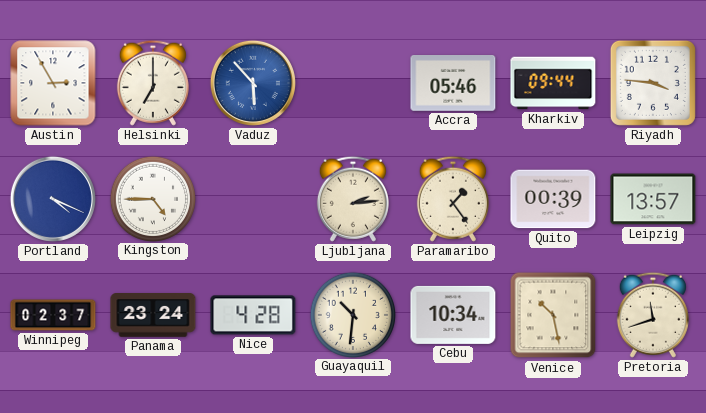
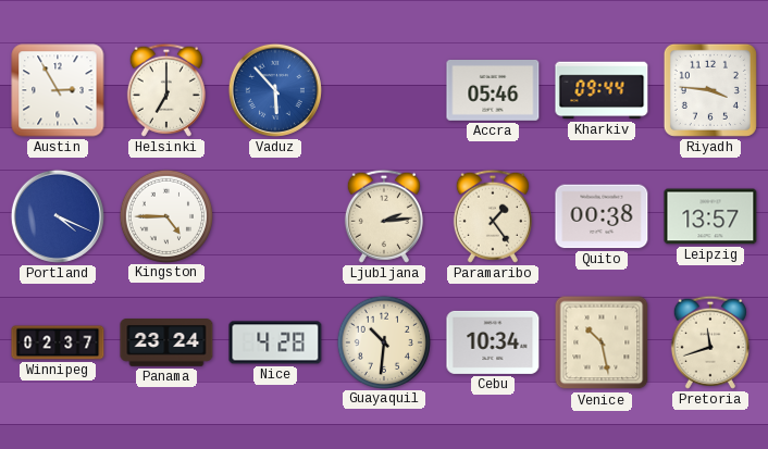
Quito: 00:39 -> 00:38 (602, 216)
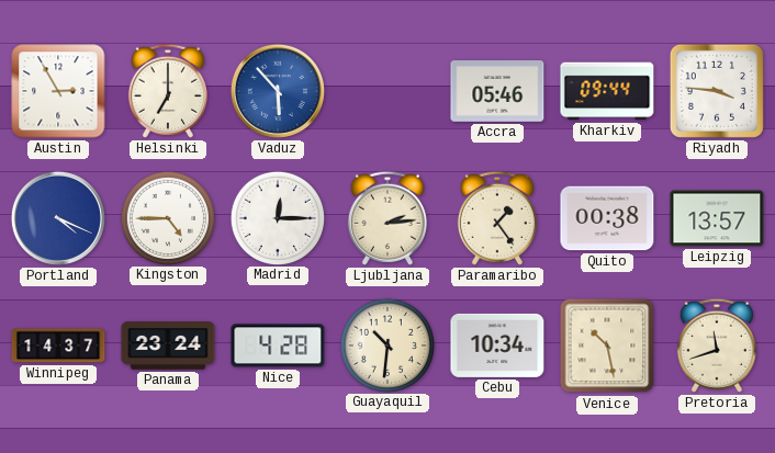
Madrid: none -> 12:15 (277, 217)
Winnipeg: 02:37 -> 14:37 (58, 346)
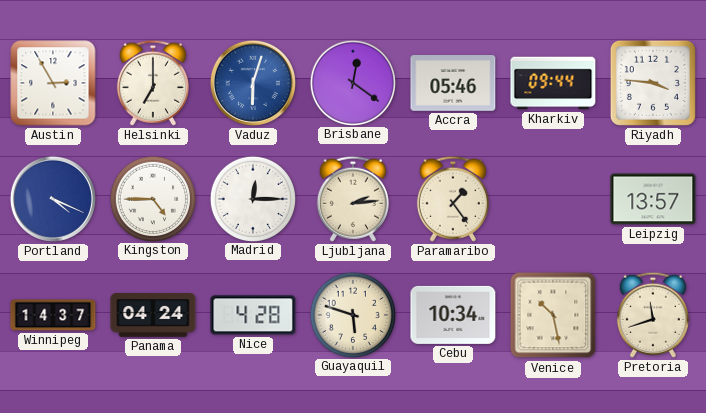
Vaduz: 5:53 -> 6:03 (253, 83)
Brisbane: none -> 12:21 (352, 82)
Quito: 00:38 -> none (607, 218)
Panama: 23:24 -> 04:24 (153, 315)
Guayaquil: 10:31 -> 5:48 (352, 314)
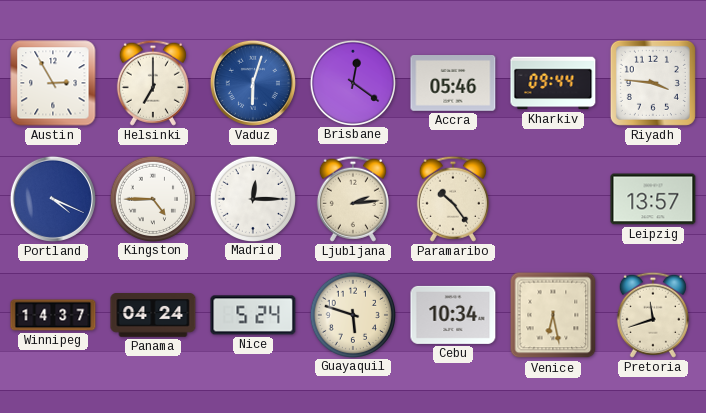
Paramaribo: 1:24 -> 10:24 (453, 199)
Nice: 4:28 -> 5:24 (253, 315)
Venice: 10:28 -> 6:28 (553, 315)
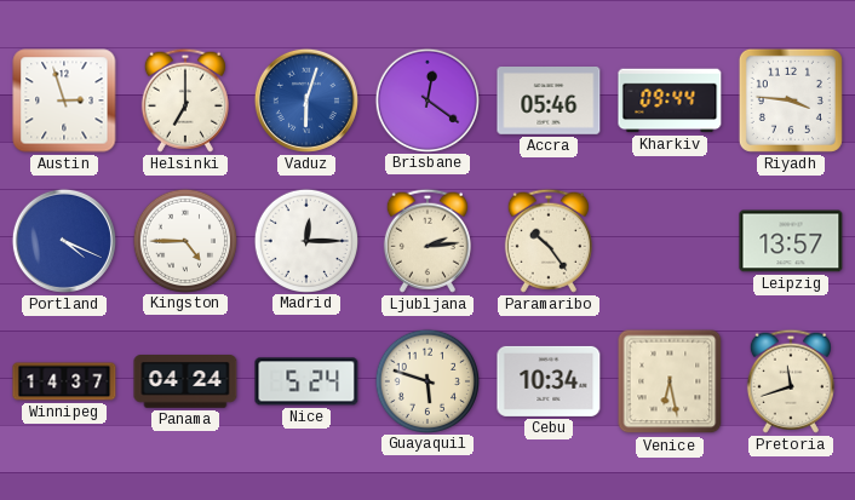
Austin: 2:55 -> 2:57 (64, 100)
